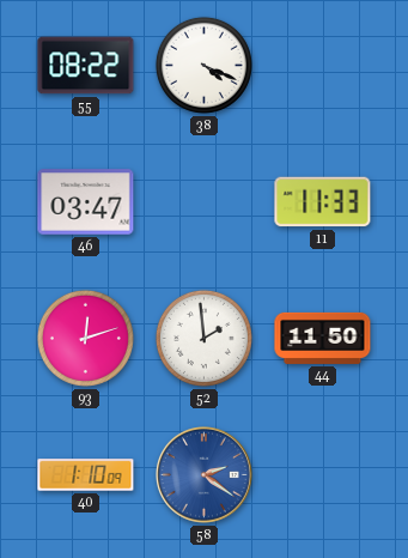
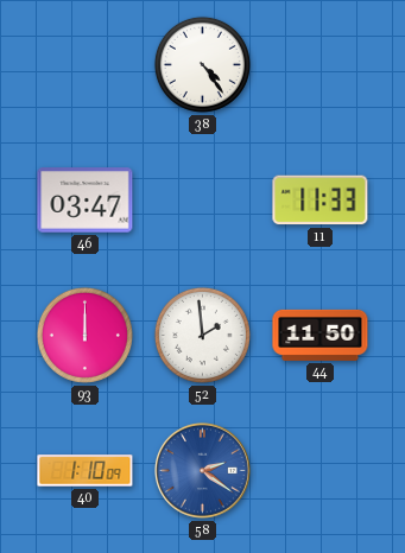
55: 08:22 -> none (86, 66)
38: 4:19 -> 4:24 (202, 64)
93: 12:12 -> 12:00 (84, 335)
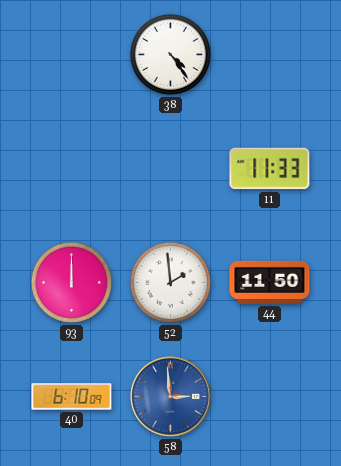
46: 03:47 -> none (86, 201)
40: 1:10 -> 6:10 (72, 397)
58: 2:21 -> 2:59 (171, 397)
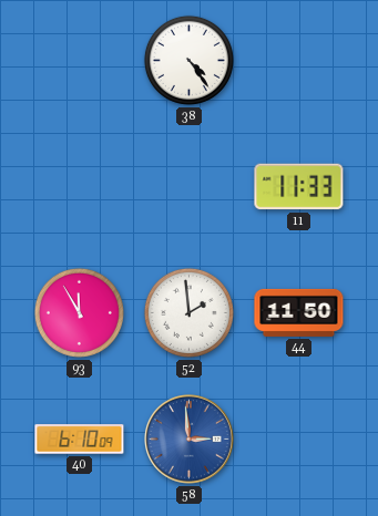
93: 12:00 -> 11:55 (79, 312)
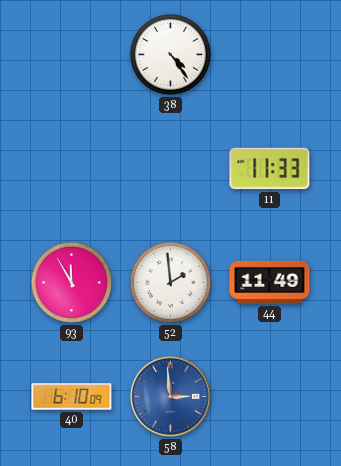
44: 11:50 -> 11:49 (270, 282)
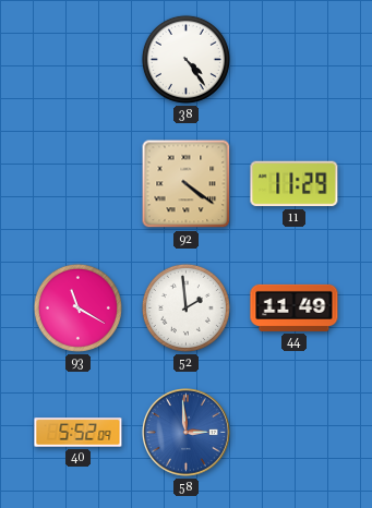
92: none -> 4:21 (187, 184)
11: 11:33 -> 11:29 (295, 184)
93: 11:55 -> 11:20 (77, 307)
40: 6:10 -> 5:52 (79, 433)
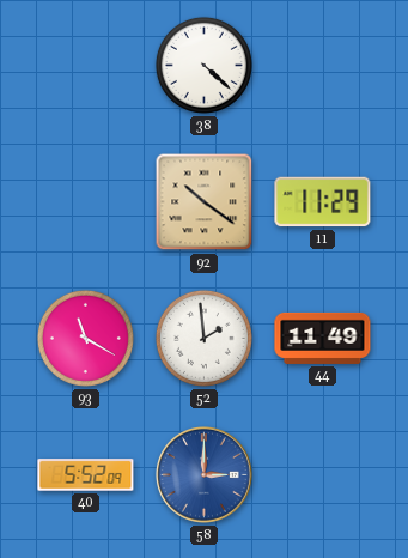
38: 4:24 -> 4:22 (203, 65)
92: 4:21 -> 10:21 (205, 202)
58: 2:59 -> 3:00 (205, 475)
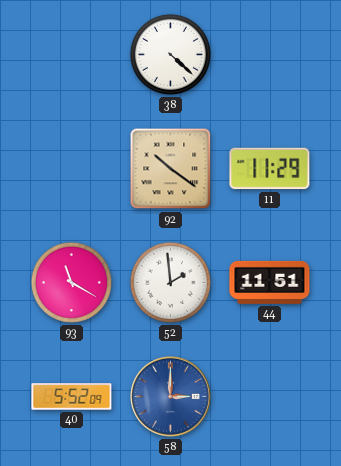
44: 11:49 -> 11:51 (270, 282)
